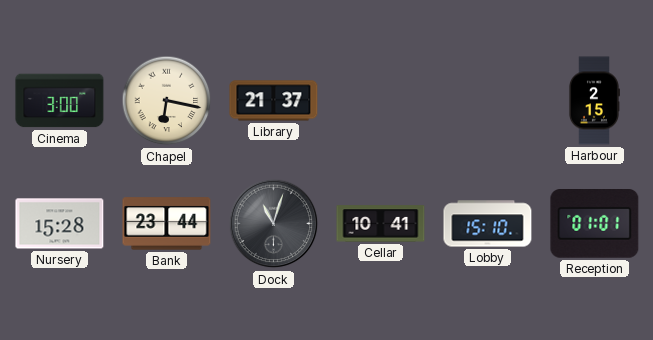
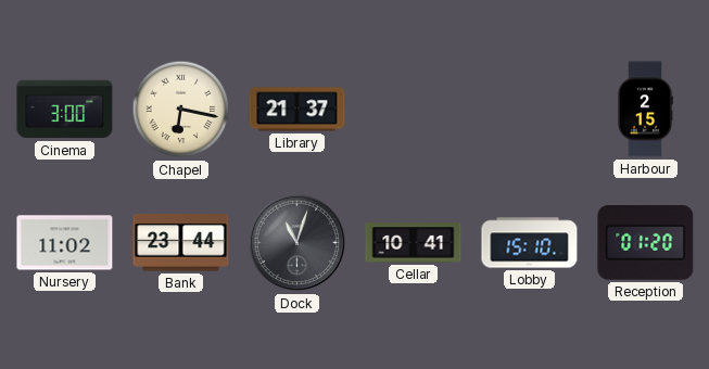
Nursery: 15:28 -> 11:02 (65, 243)
Reception: 01:01 -> 01:20 (646, 243)
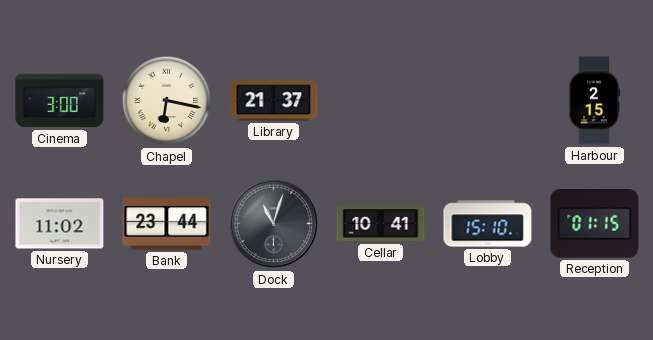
Reception: 01:20 -> 01:15 (595, 224)
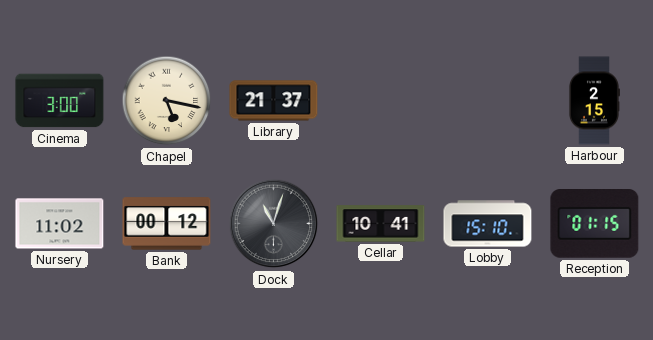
Chapel: 6:17 -> 5:17 (167, 101)
Bank: 23:44 -> 00:12 (167, 224)
